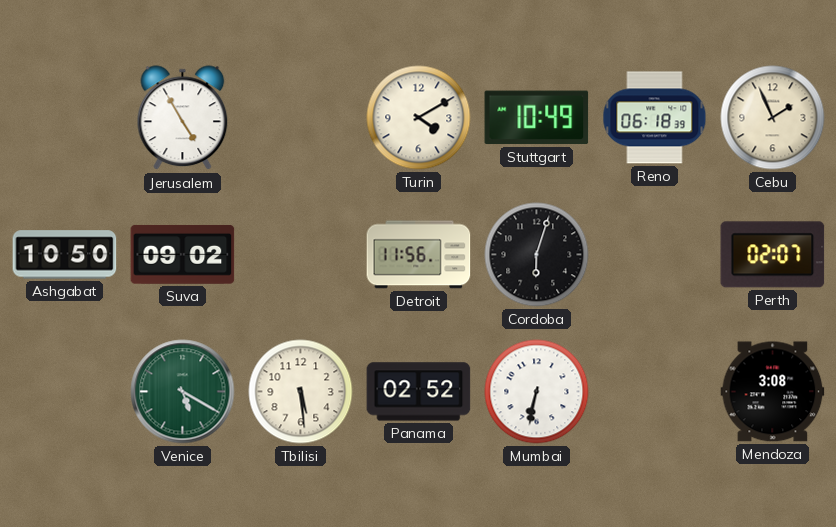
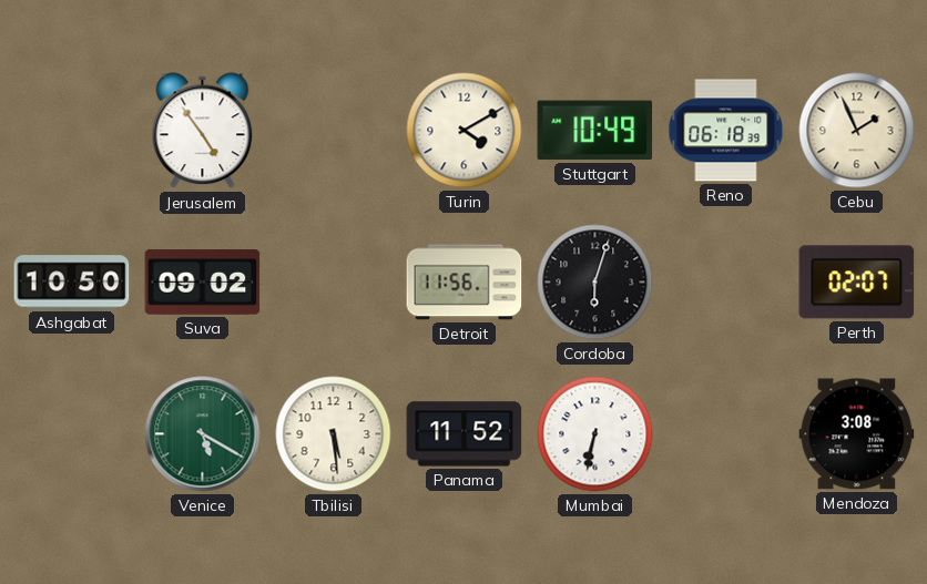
Jerusalem: 4:55 -> 4:54 (203, 131)
Panama: 02:52 -> 11:52 (465, 434)
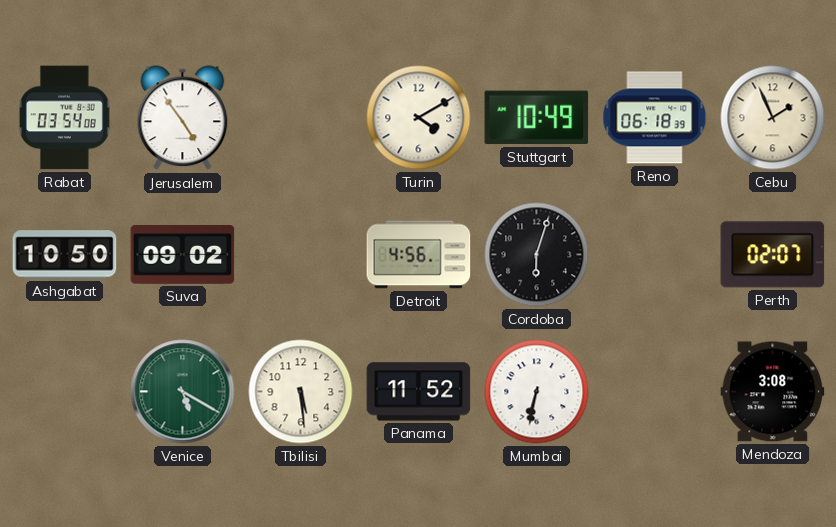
Rabat: none -> 03:54 (65, 118)
Detroit: 11:56 -> 4:56 (419, 255)
